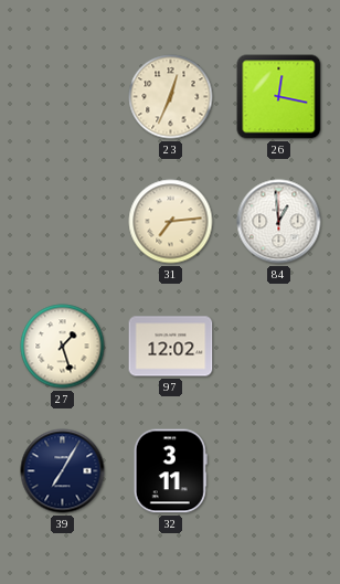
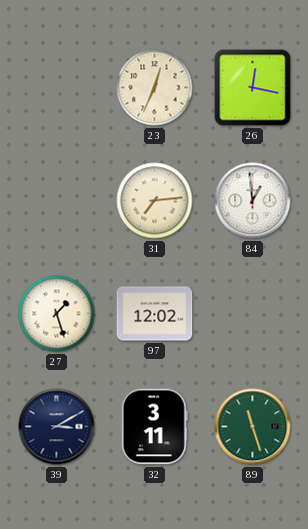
39: 7:05 -> 3:10 (57, 427)
89: none -> 11:27 (253, 427)
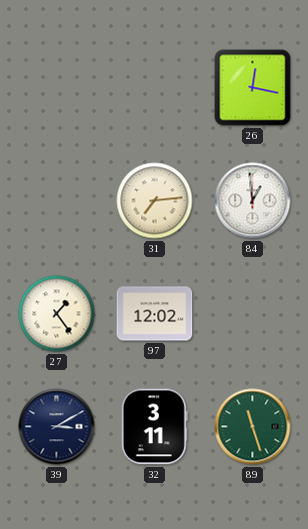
23: 12:34 -> none (155, 88)
27: 1:27 -> 1:24 (57, 314)
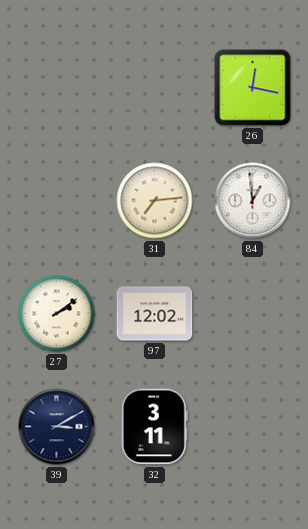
27: 1:24 -> 2:09 (57, 314)
89: 11:27 -> none (253, 427)
